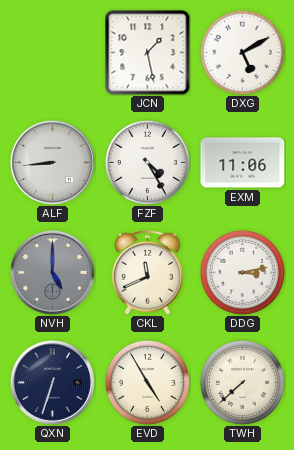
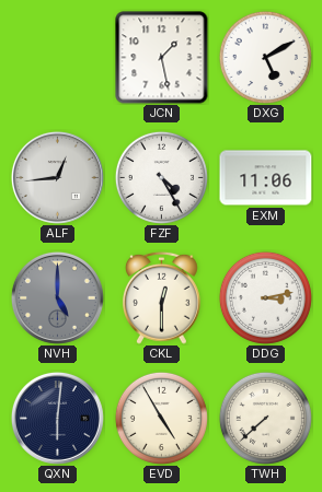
ALF: 8:44 -> 12:44 (57, 177)
CKL: 11:41 -> 12:30 (161, 297)
QXN: 6:33 -> 6:01 (57, 418)
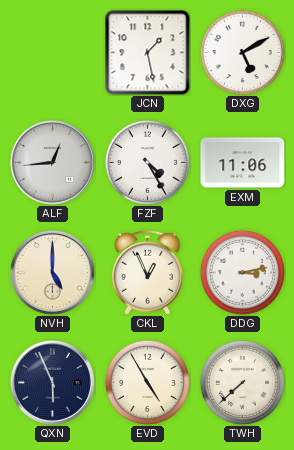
NVH dial: grey -> cream (52, 272)
CKL: 12:30 -> 12:56 (147, 272)
QXN: 6:01 -> 5:56 (52, 382)
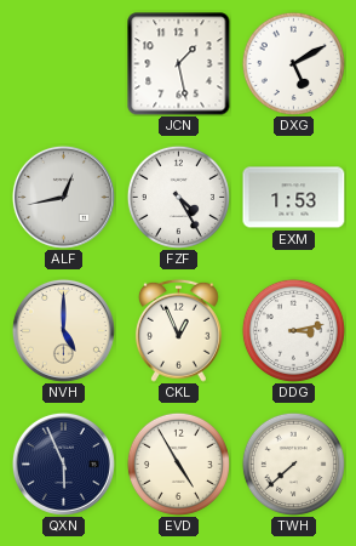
ALF: 12:44 -> 12:43 (63, 197)
EXM: 11:06 -> 1:53 (294, 198)
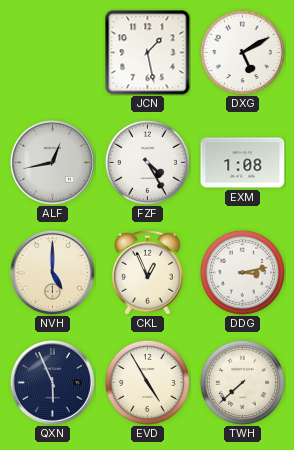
EXM: 1:53 -> 1:08 (243, 163)
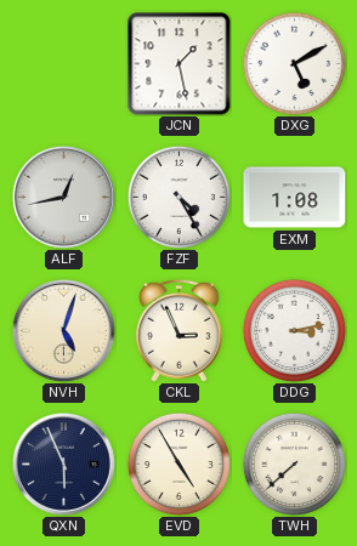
NVH: 5:00 -> 5:03 (63, 330)
CKL: 12:56 -> 2:56 (178, 330)
